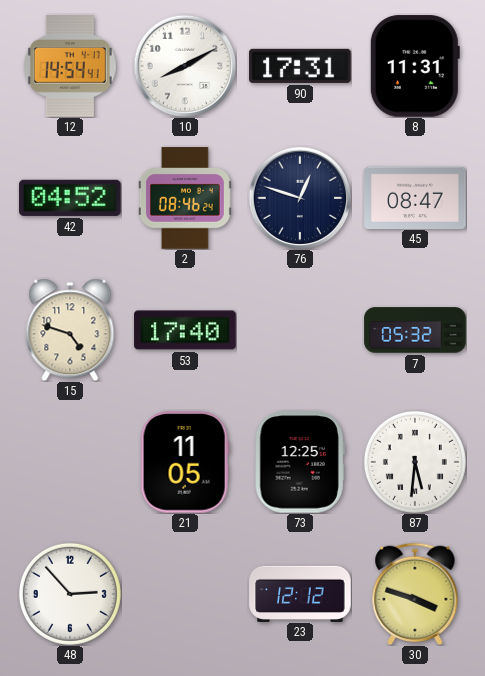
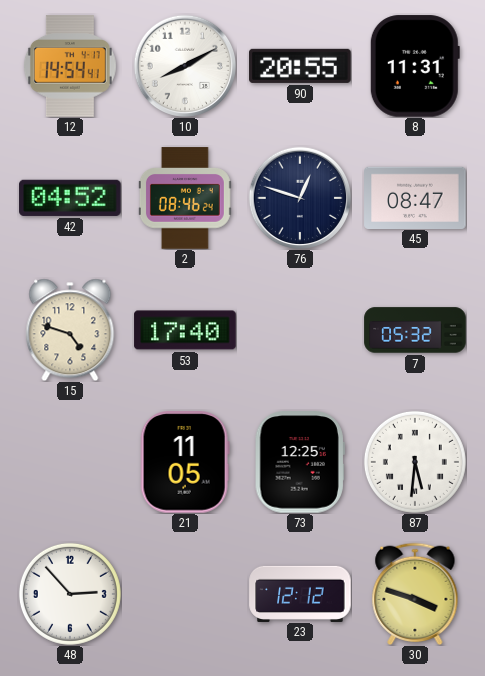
90: 17:31 -> 20:55 (300, 66)
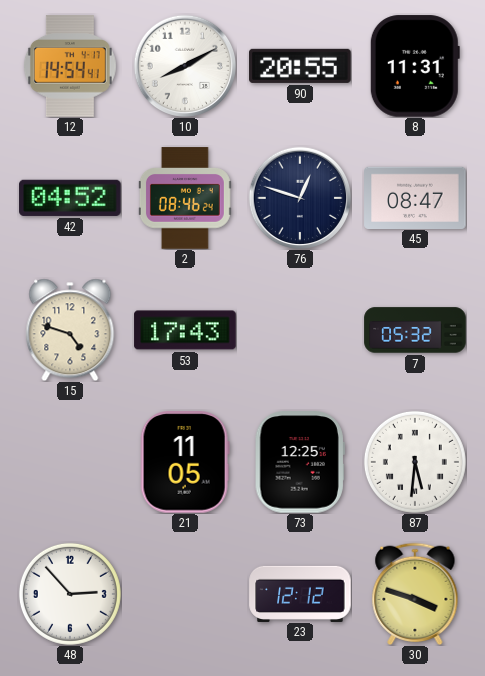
53: 17:40 -> 17:43 (185, 330)
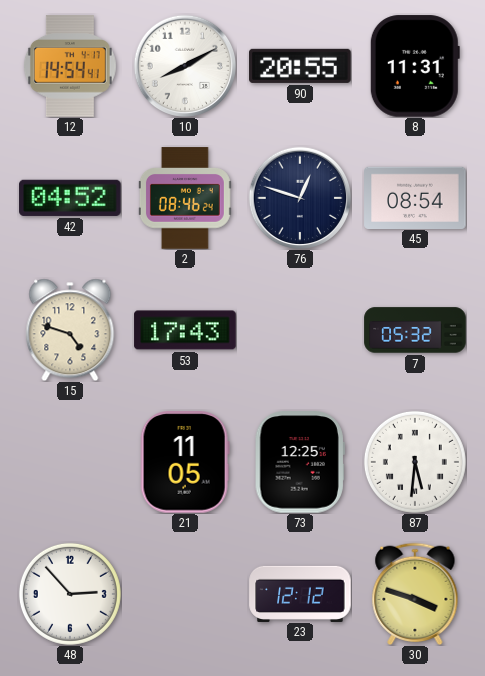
45: 08:47 -> 08:54 (415, 197)
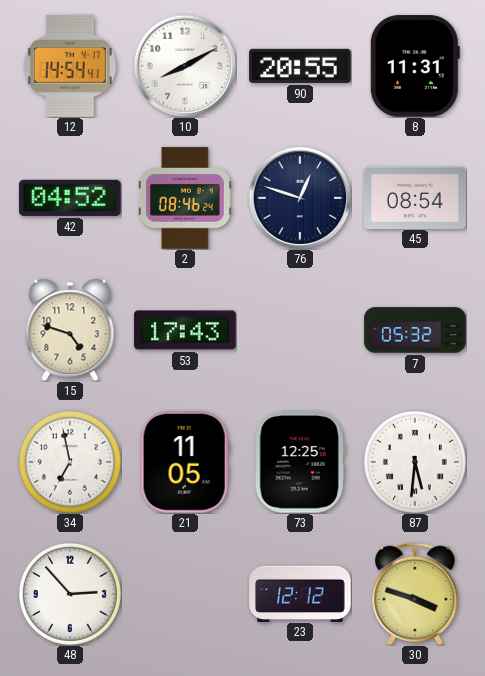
34: none -> 6:58 (70, 462)
